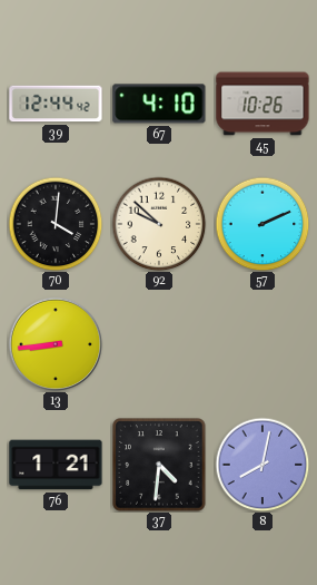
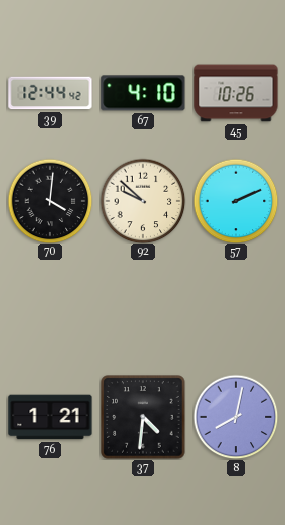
13: 8:44 -> none (56, 344)
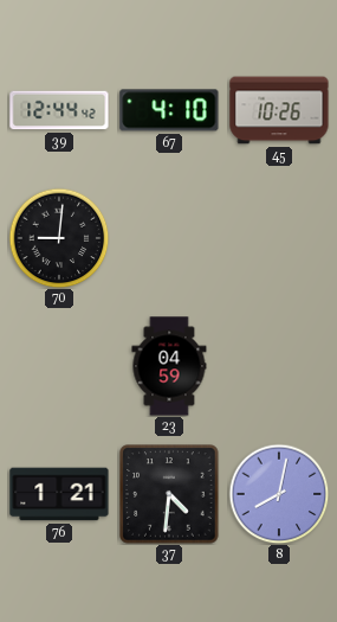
70: 4:01 -> 9:01 (59, 238)
92: 9:52 -> none (143, 201)
57: 2:11 -> none (236, 201)
23: none -> 04:59 (169, 366)
